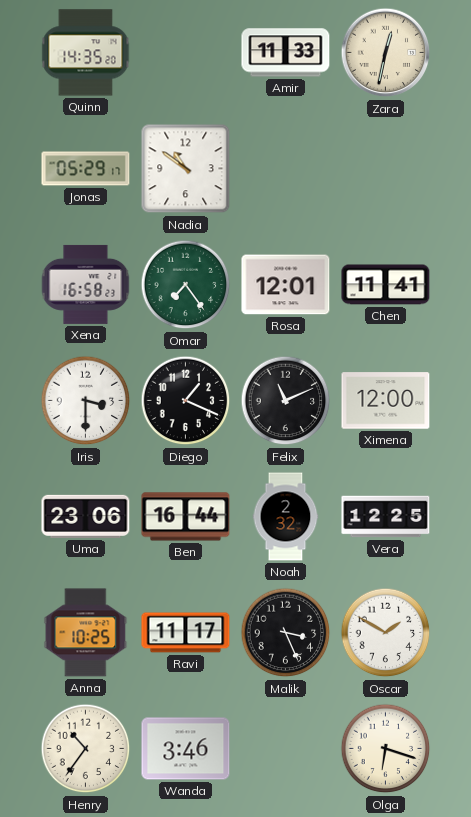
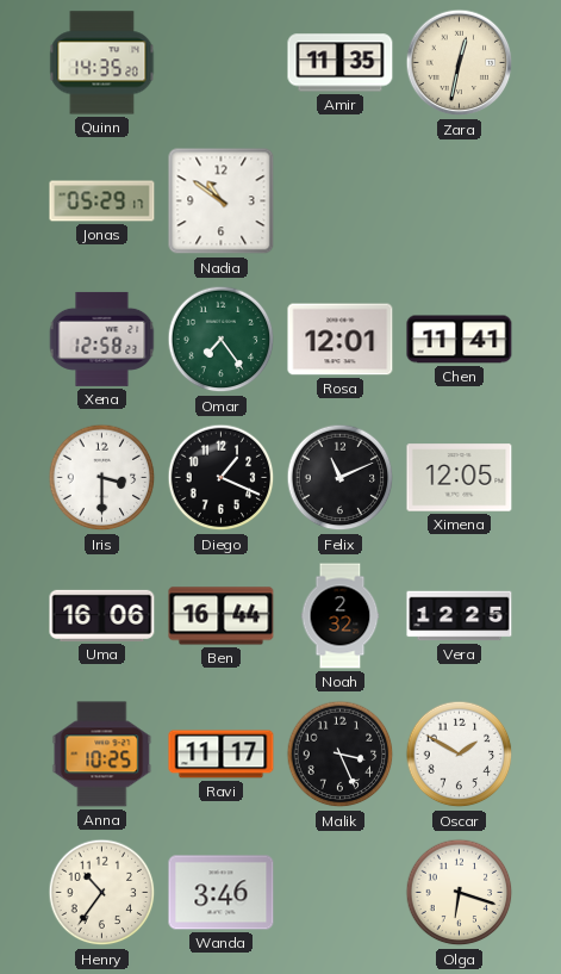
Amir: 11:33 -> 11:35 (341, 63)
Xena: 16:58 -> 12:58 (102, 339)
Ximena: 12:00 -> 12:05 (460, 478)
Uma: 23:06 -> 16:06 (102, 615)
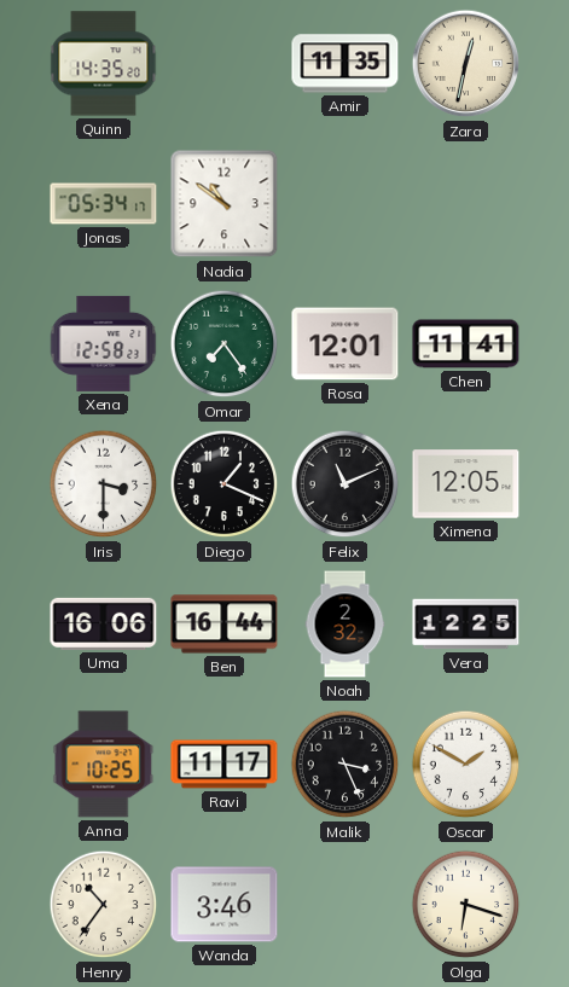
Jonas: 05:29 -> 05:34 (104, 204)
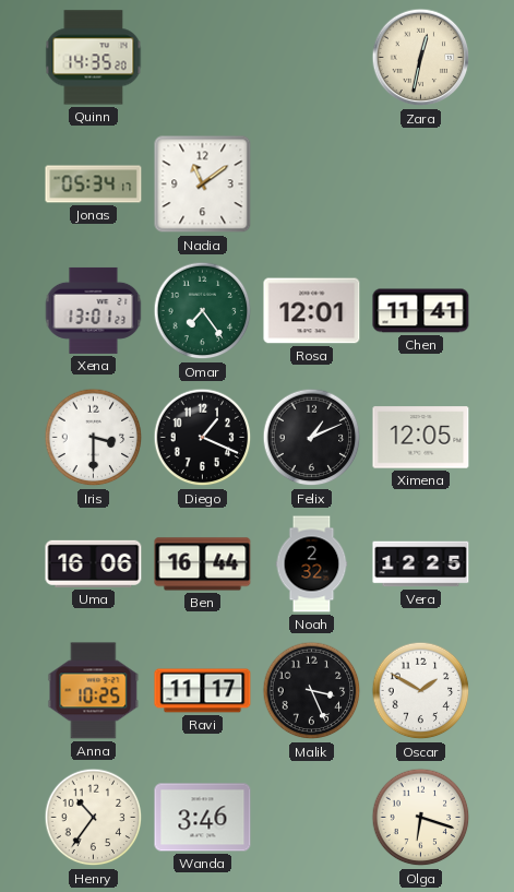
Amir: 11:35 -> none (346, 64)
Nadia: 10:51 -> 11:09 (203, 185)
Xena: 12:58 -> 13:01 (94, 310)
Felix: 11:11 -> 1:11 (312, 438)
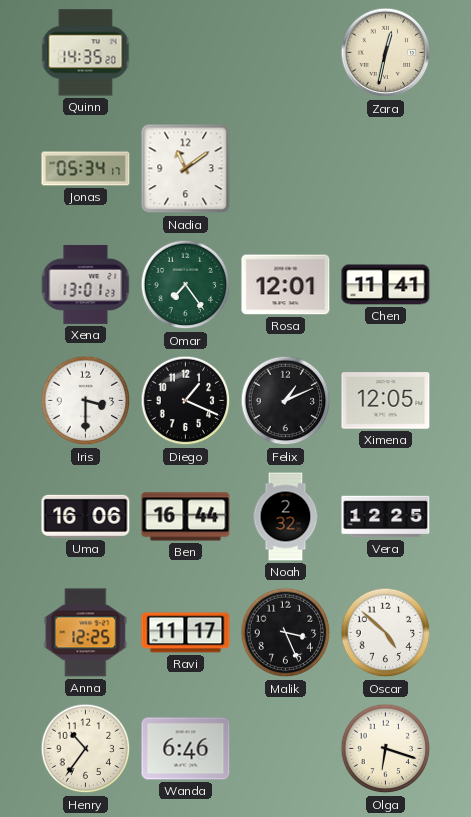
Anna: 10:25 -> 12:25 (86, 633)
Oscar: 1:50 -> 4:52 (386, 633)
Wanda: 3:46 -> 6:46 (186, 749)
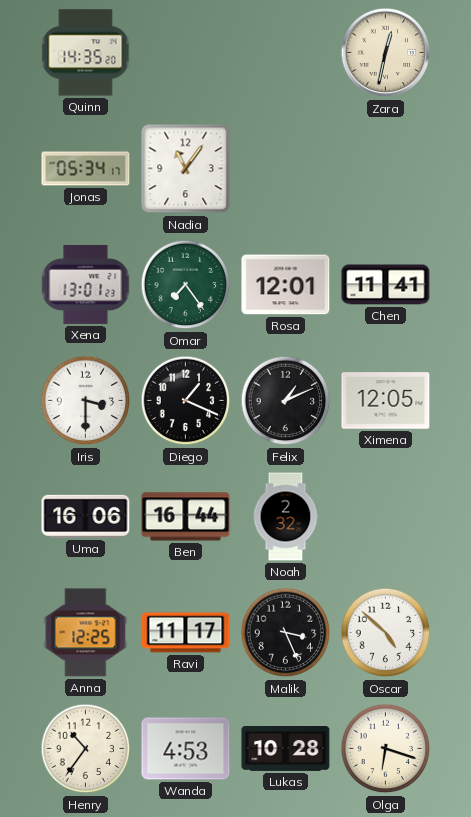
Nadia: 11:09 -> 11:06 (186, 169)
Vera: 12:25 -> none (386, 517)
Wanda: 6:46 -> 4:53 (186, 749)
Lukas: none -> 10:28 (286, 749)
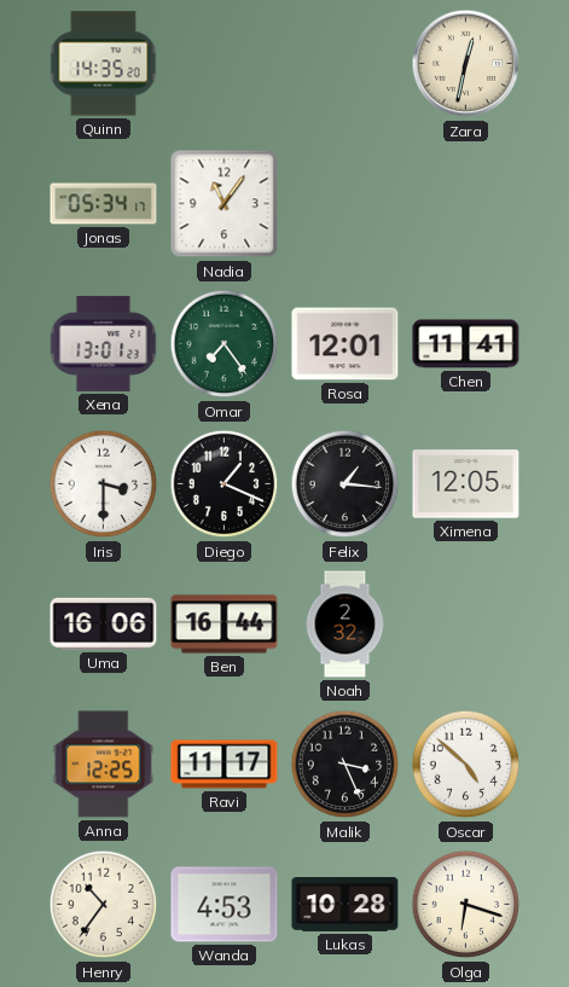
Felix: 1:11 -> 1:16 (346, 484)
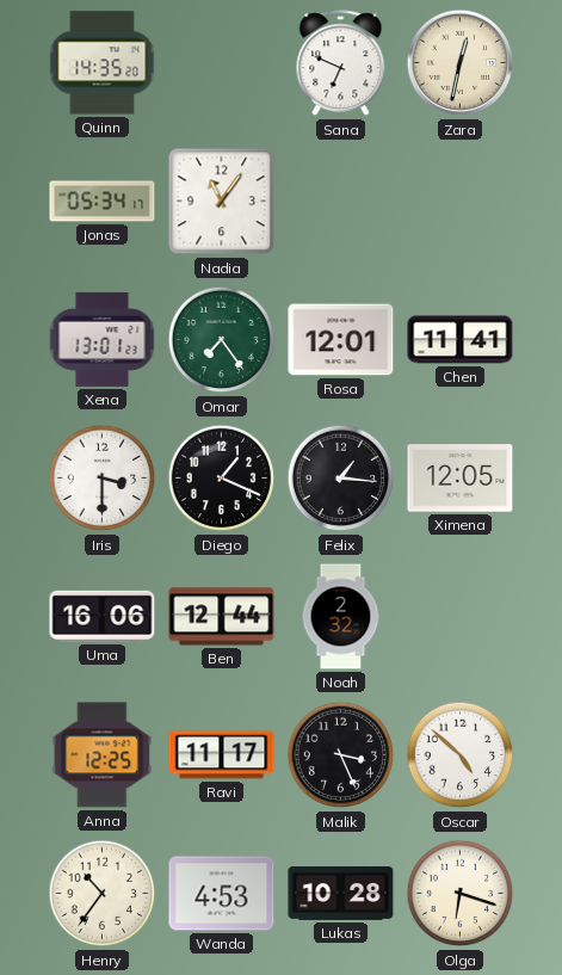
Sana: none -> 6:49 (341, 63)
Ben: 16:44 -> 12:44 (222, 617)
